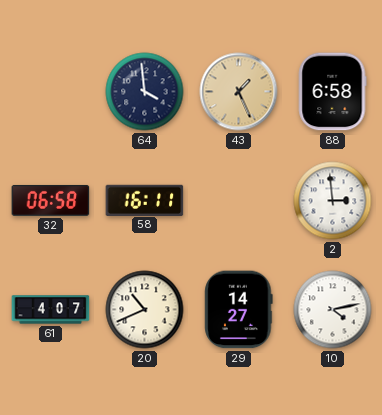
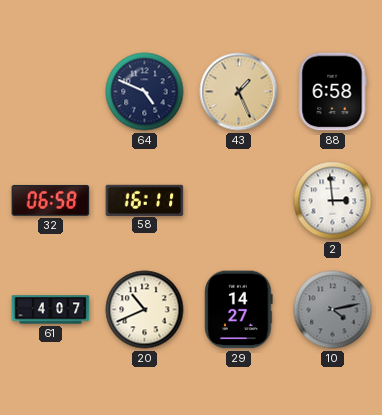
64: 3:59 -> 4:49 (145, 92)
10 dial: white -> grey (333, 310)
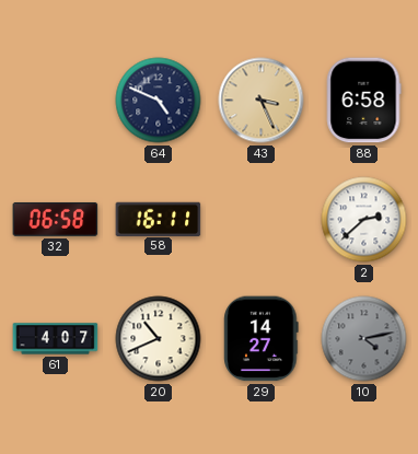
43: 1:26 -> 3:26 (262, 101)
2: 2:59 -> 2:38 (364, 220)
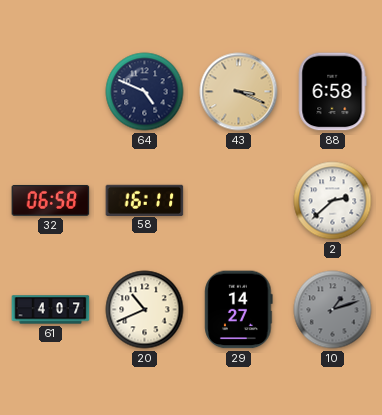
43: 3:26 -> 3:19 (239, 92)
10: 4:13 -> 1:12 (333, 310)
